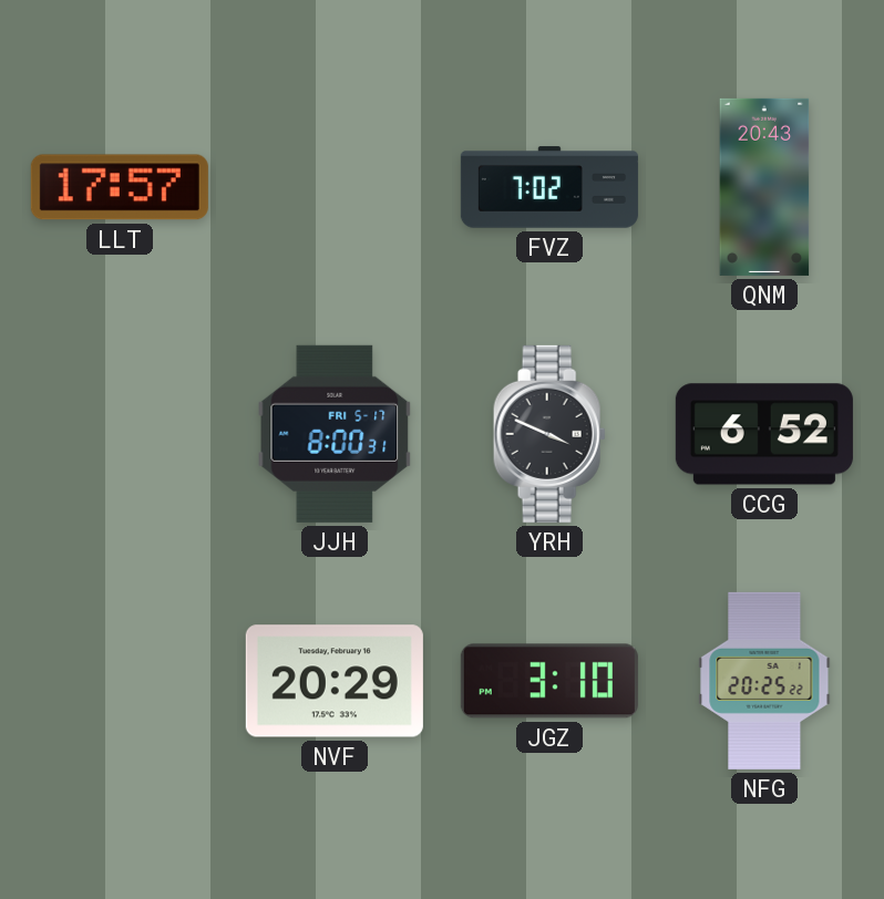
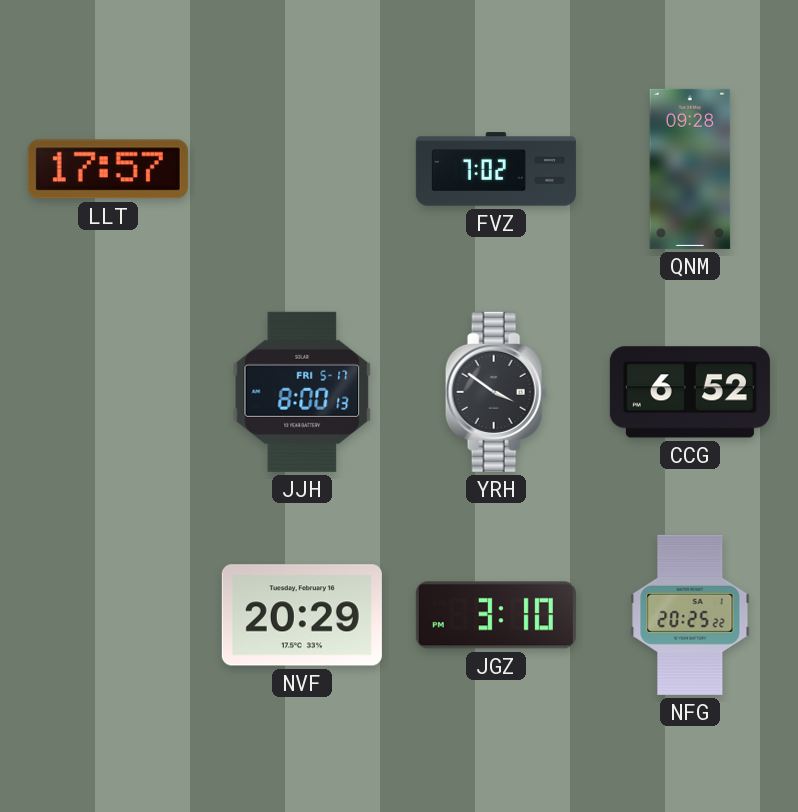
QNM: 20:43 -> 09:28 (690, 169)
JJH: 8:00:31 -> 8:00:13 (302, 392)
YRH: 3:49 -> 3:51 (496, 392)
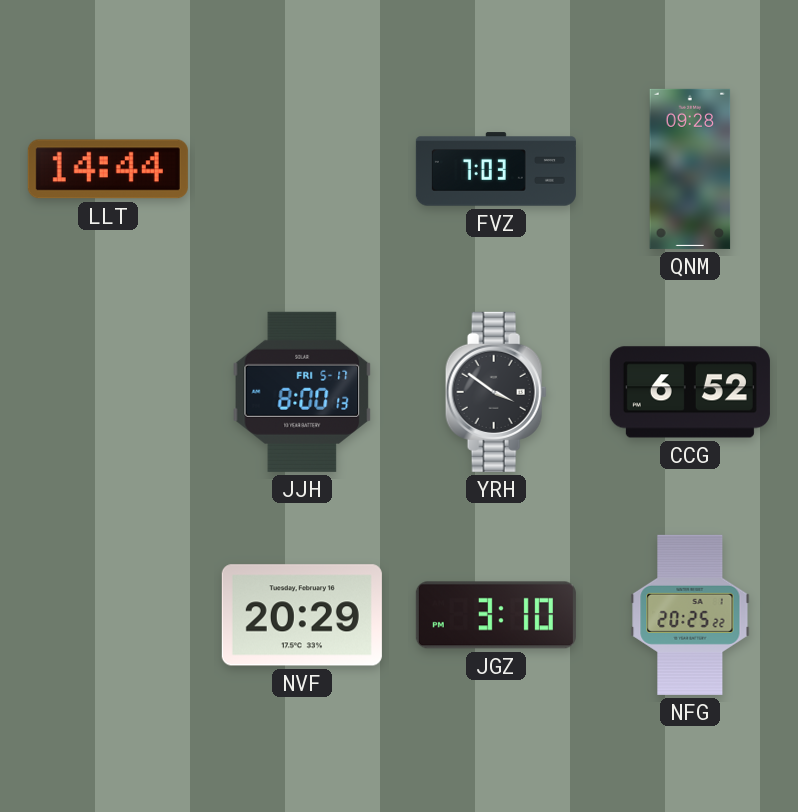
LLT: 17:57 -> 14:44 (108, 169)
FVZ: 7:02 -> 7:03 (496, 169)
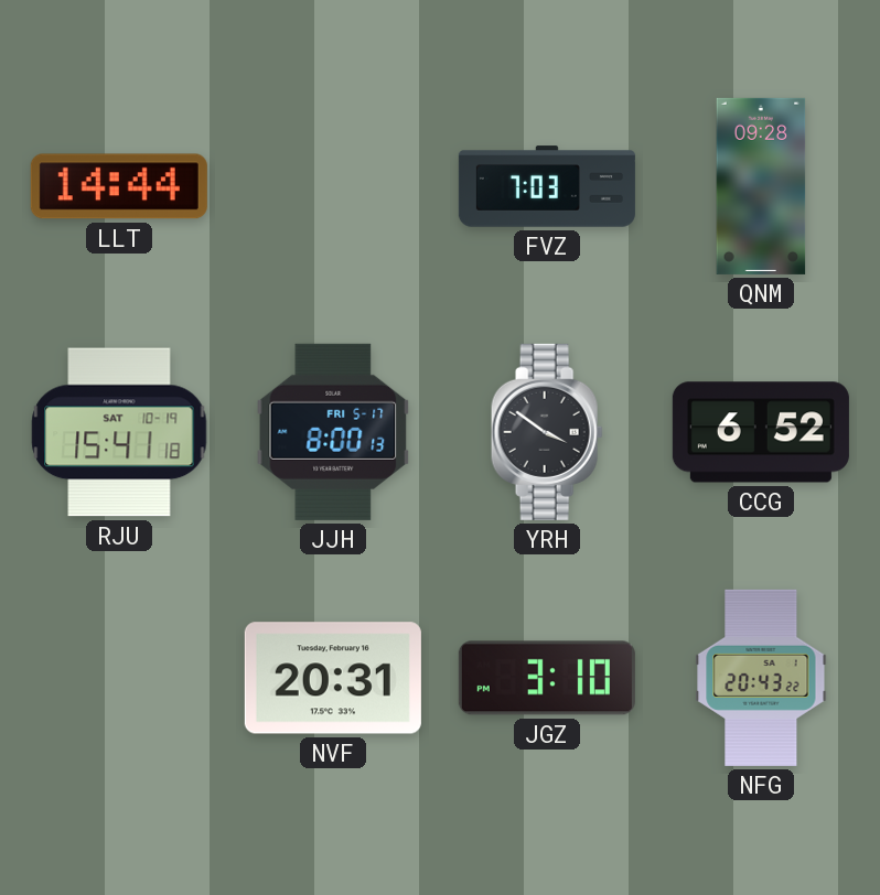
RJU: none -> 15:41 (119, 432)
NVF: 20:29 -> 20:31 (333, 678)
NFG: 20:25 -> 20:43 (761, 678)
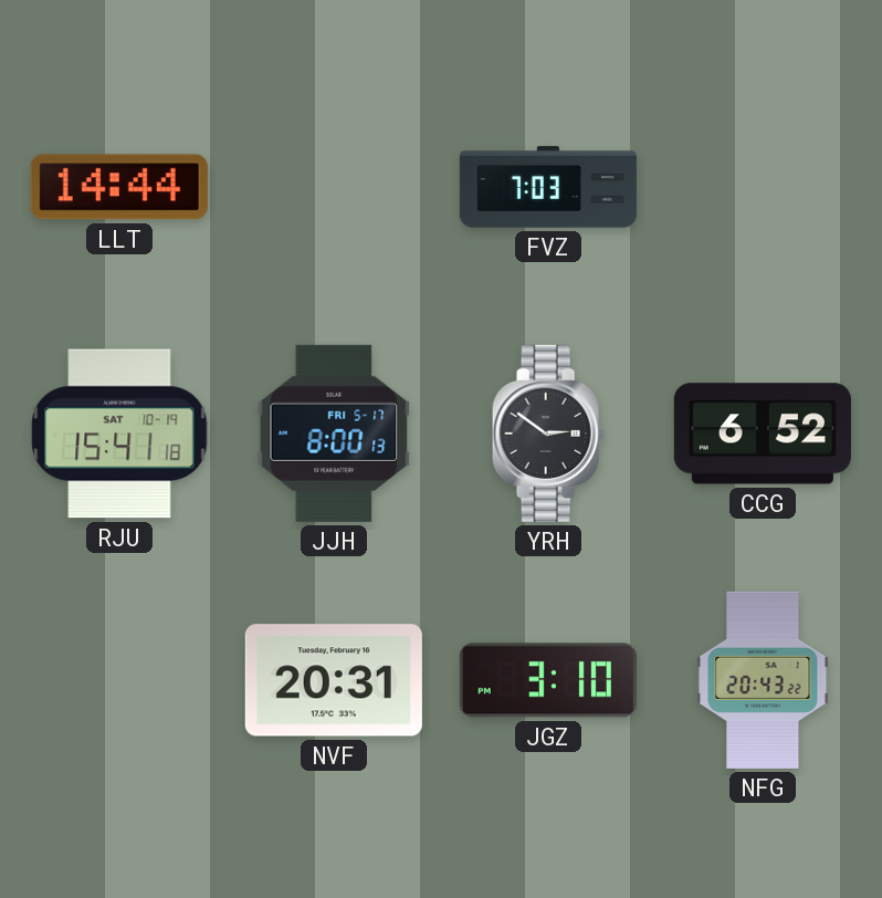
QNM: 09:28 -> none (761, 186)
YRH: 3:51 -> 2:51 (548, 434)
